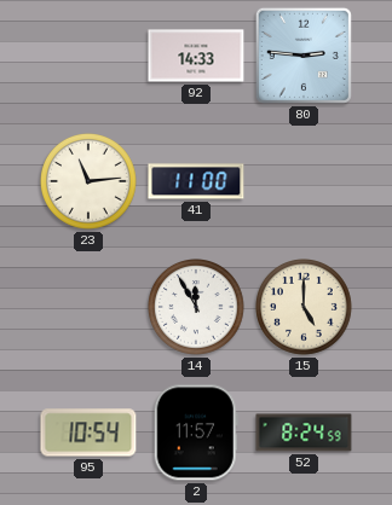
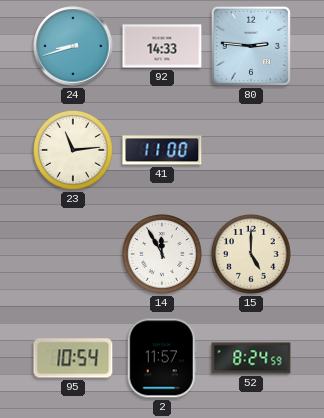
24: none -> 8:42 (73, 46)
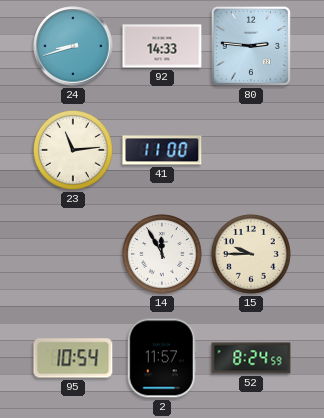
15: 5:00 -> 9:45 (252, 255)
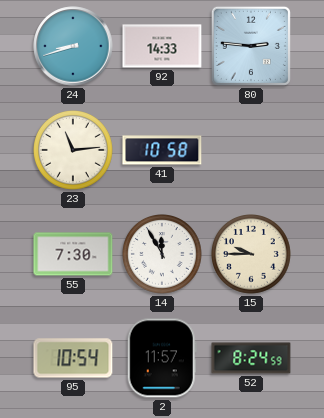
41: 11:00 -> 10:58 (162, 150)
55: none -> 7:30 (73, 254)
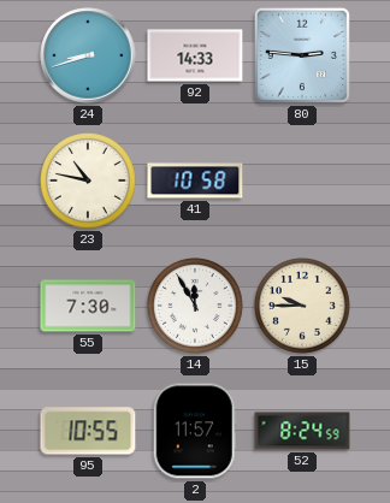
23: 11:14 -> 10:47 (89, 182)
95: 10:54 -> 10:55 (88, 431)
